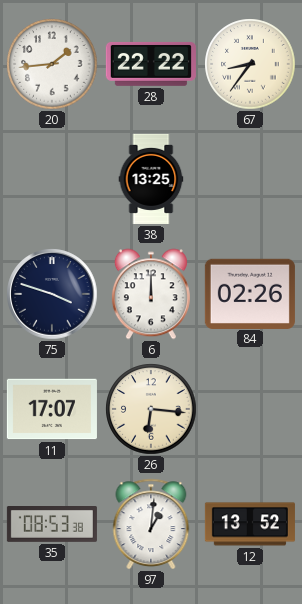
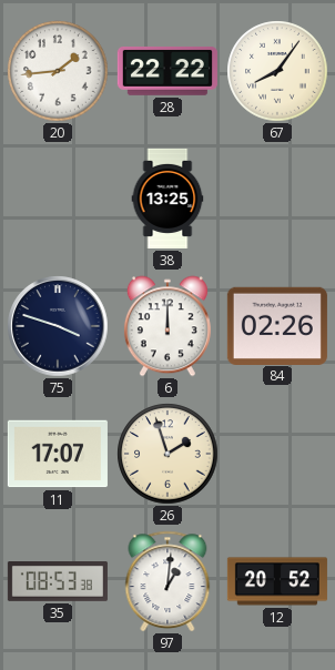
67: 8:36 -> 8:06 (277, 71)
26: 6:16 -> 1:57 (167, 454)
12: 13:52 -> 20:52 (277, 581)
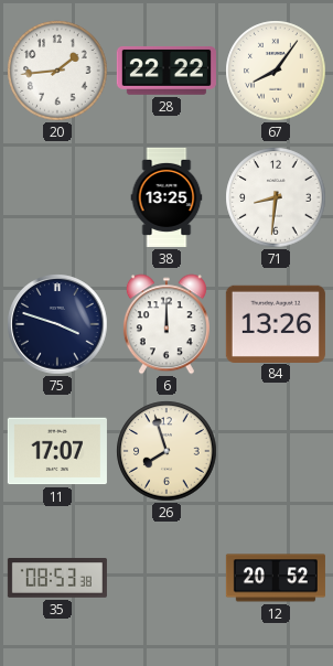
71: none -> 8:31 (276, 197)
84: 02:26 -> 13:26 (276, 323)
26: 1:57 -> 7:57 (166, 451)
97: 1:01 -> none (167, 581)
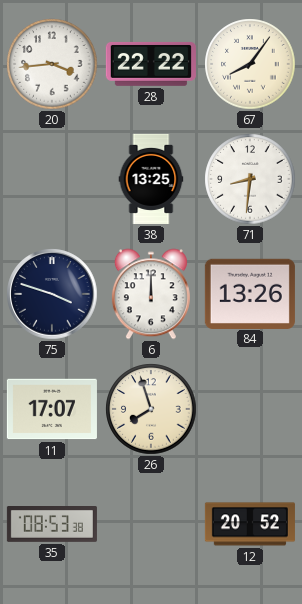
20: 1:44 -> 3:44 (52, 64)
